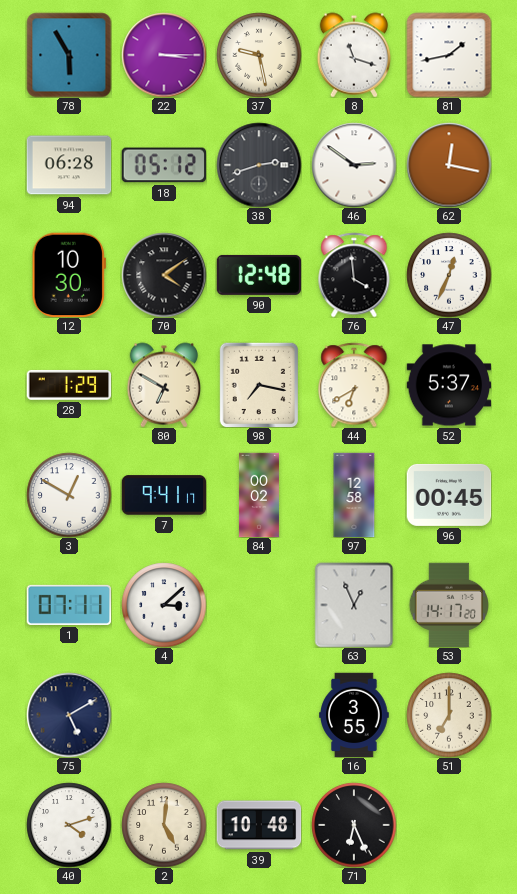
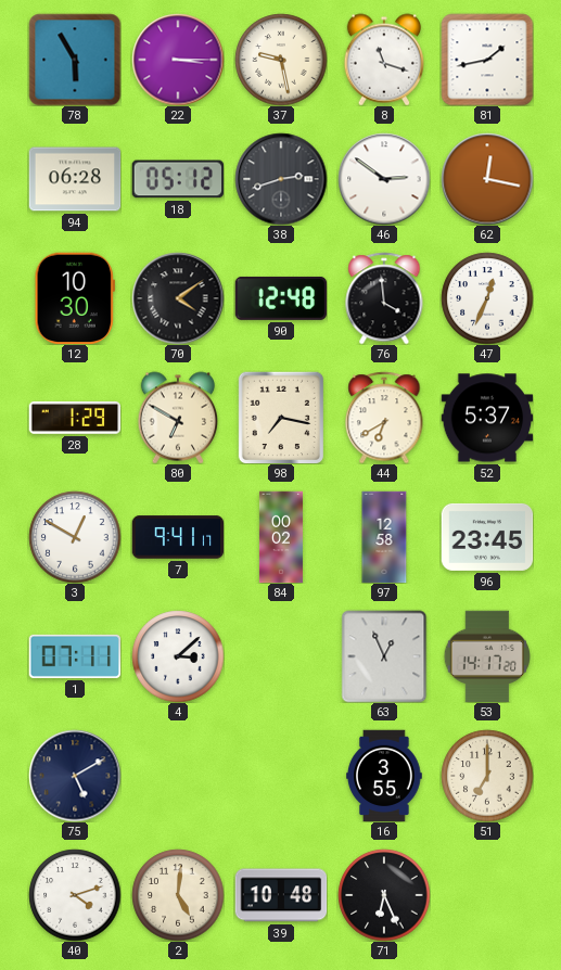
96: 00:45 -> 23:45 (487, 537)
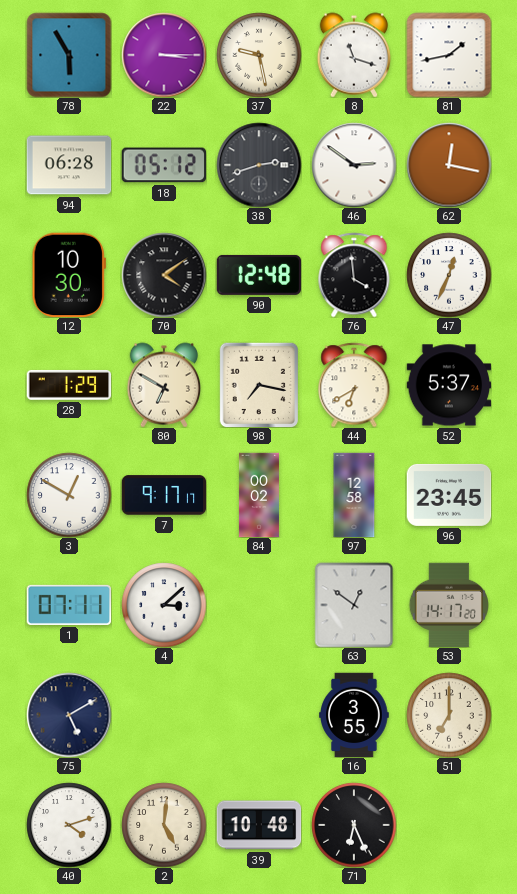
7: 9:41 -> 9:17 (164, 495)
63: 12:56 -> 12:51 (354, 605)
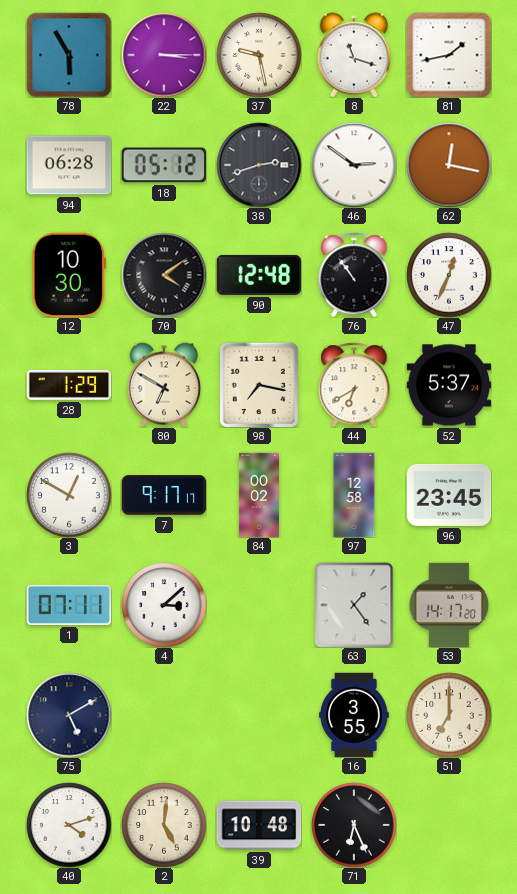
76: 3:59 -> 10:54 (354, 275)
63: 12:51 -> 1:24 (354, 605)
